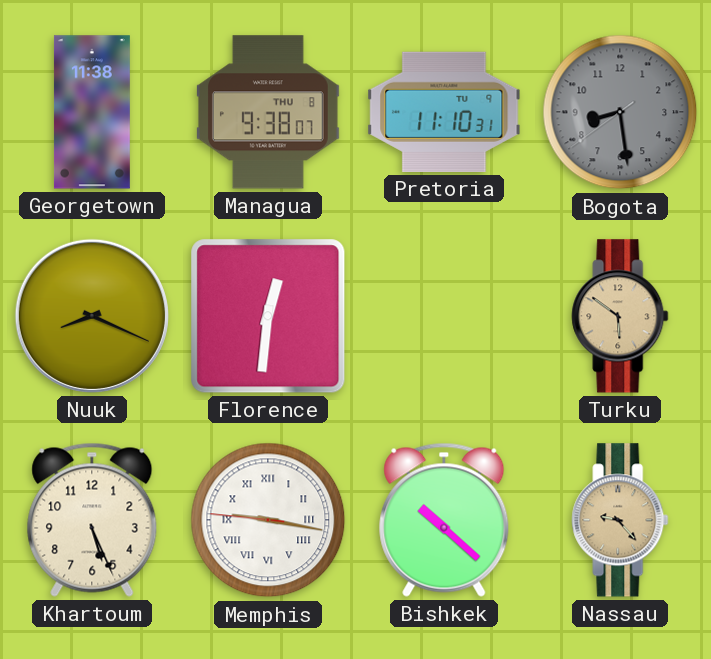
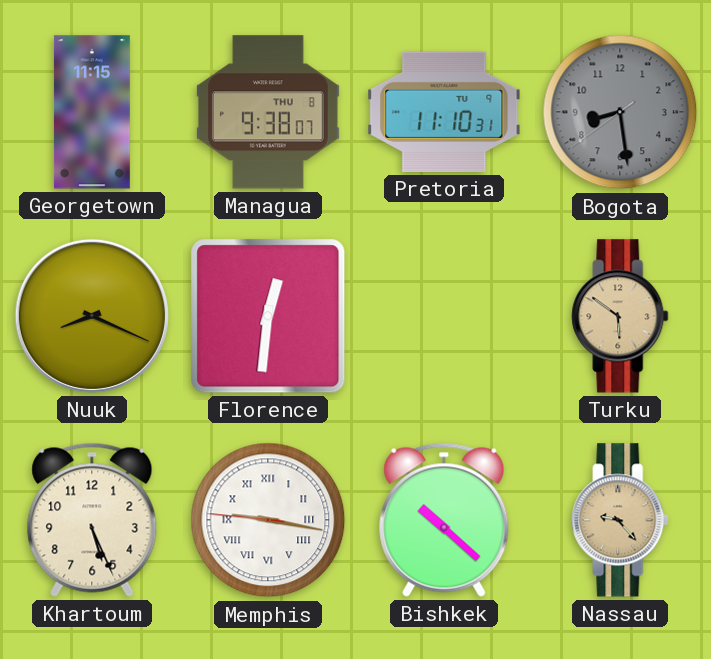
Georgetown: 11:38 -> 11:15 (92, 112)
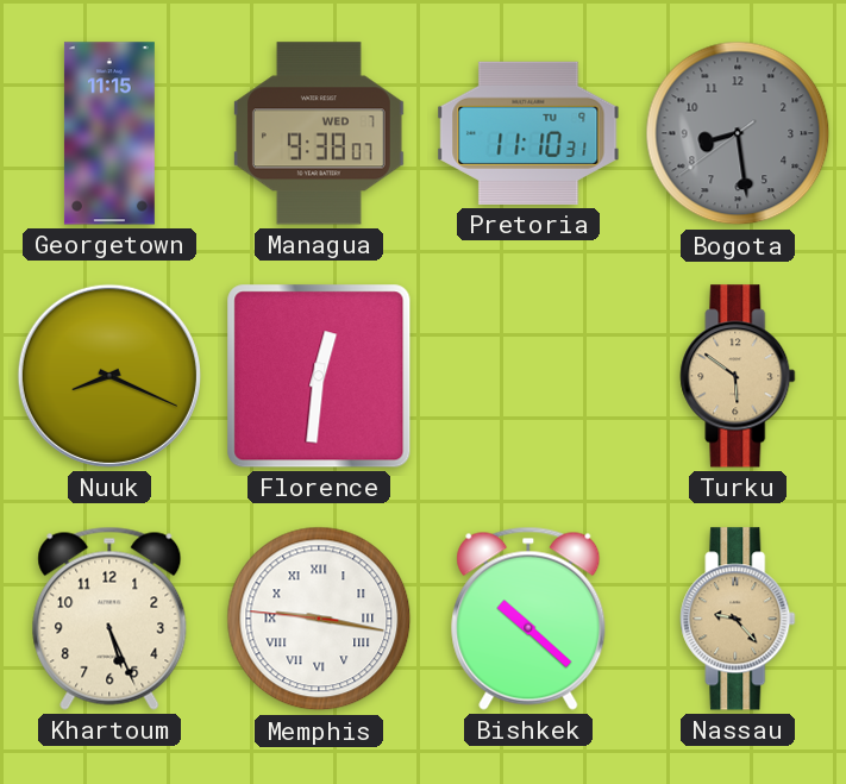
Managua date: THU 8 -> WED 7 (319, 133)
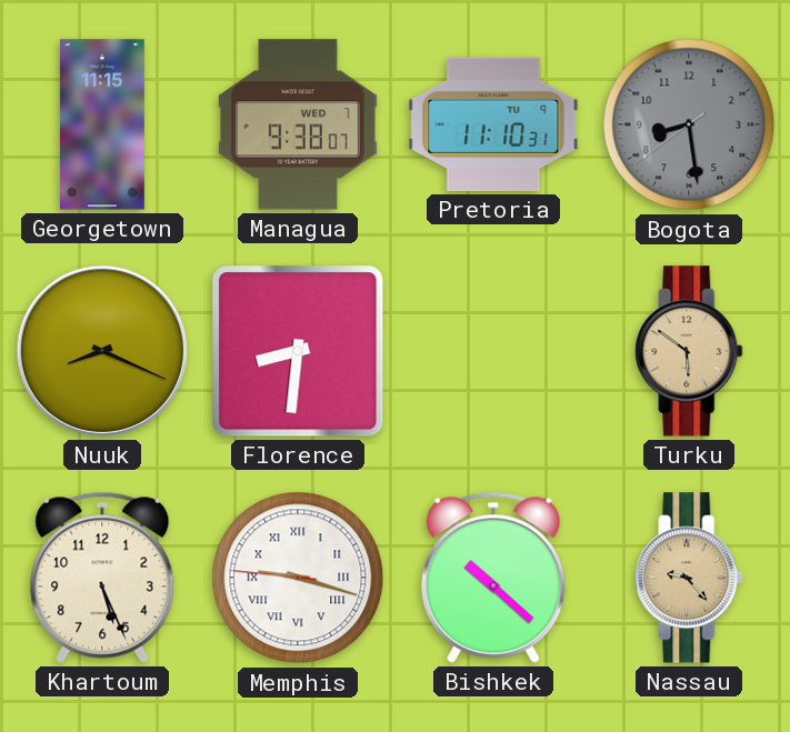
Florence: 12:31 -> 8:31 (298, 351)
Memphis: 9:16 -> 9:17 (298, 578)
